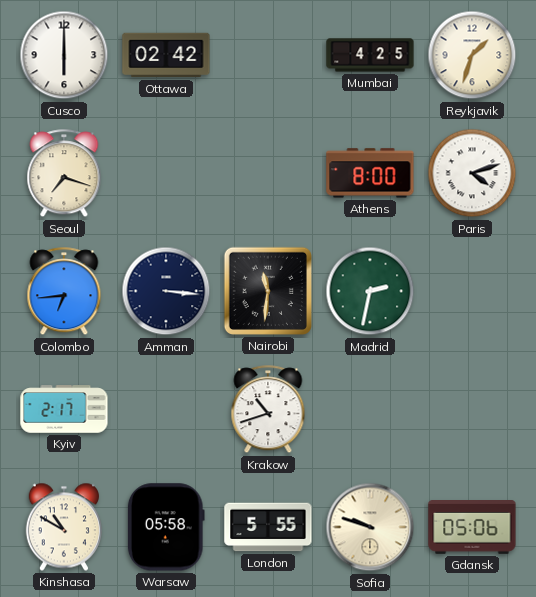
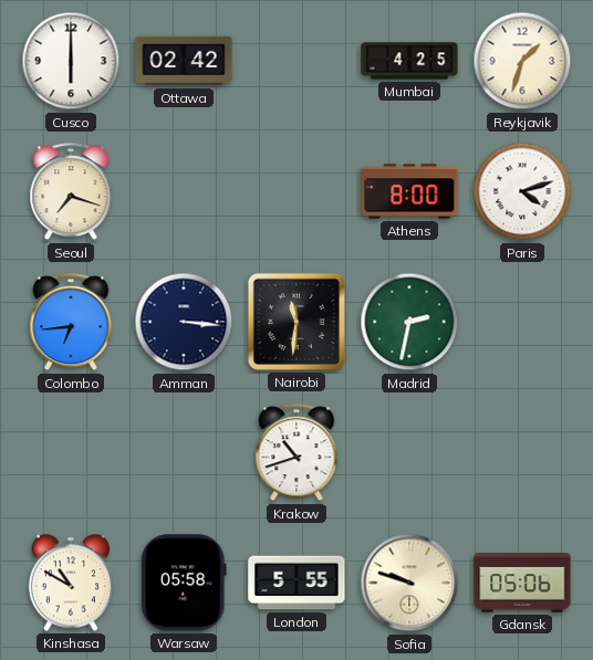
Kyiv: 2:17 -> none (64, 409)
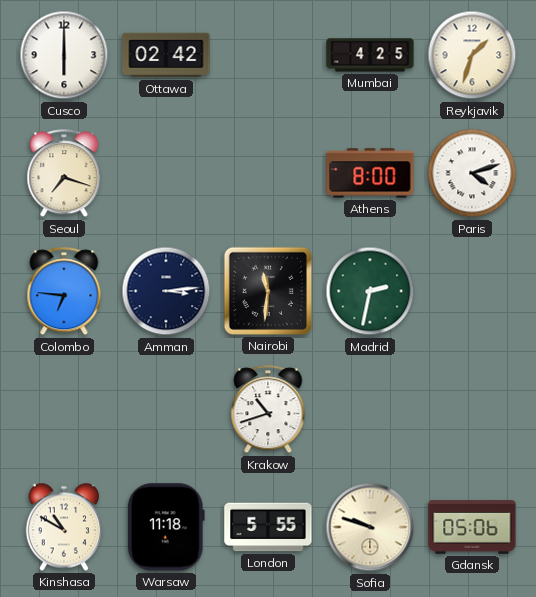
Colombo: 6:44 -> 6:46 (64, 292)
Amman: 3:16 -> 3:14 (166, 291)
Warsaw: 05:58 -> 11:18 (166, 527)
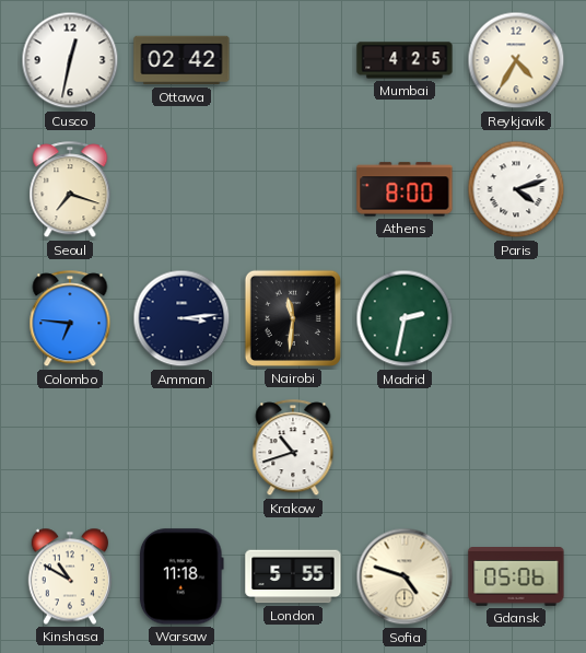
Cusco: 6:00 -> 12:32 (70, 60)
Reykjavik: 1:33 -> 4:35 (516, 60)
Sofia: 9:48 -> 4:48 (405, 576)
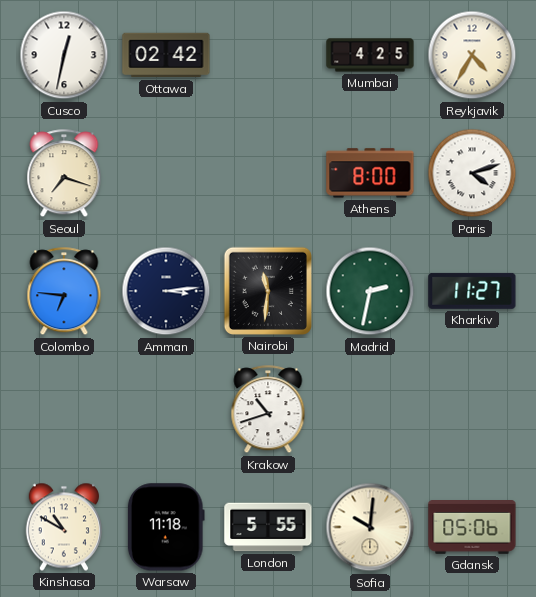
Kharkiv: none -> 11:27 (472, 291)
Sofia: 4:48 -> 10:01 (370, 527)
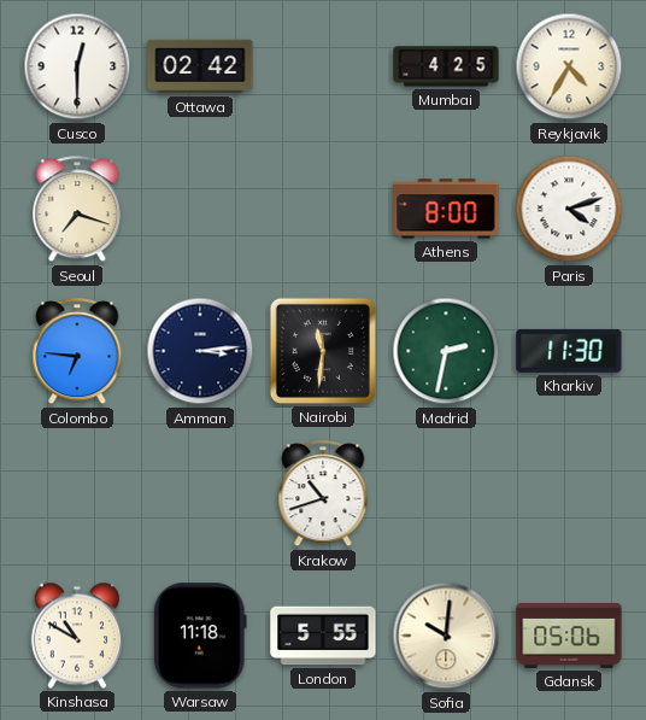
Cusco: 12:32 -> 12:30 (77, 66)
Kharkiv: 11:27 -> 11:30 (569, 351)
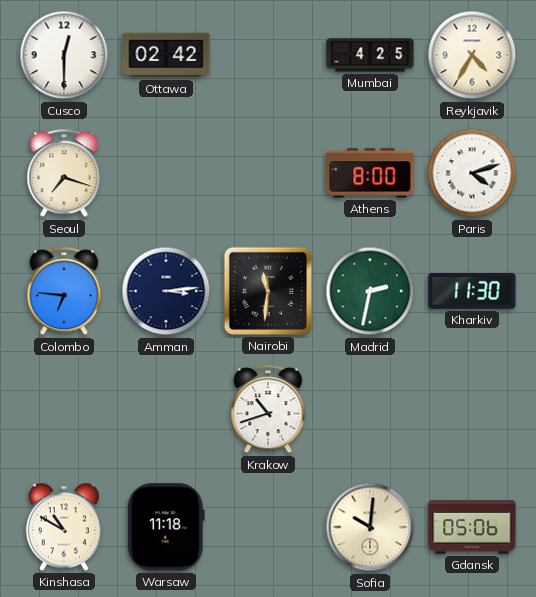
London: 5:55 -> none (323, 636)
